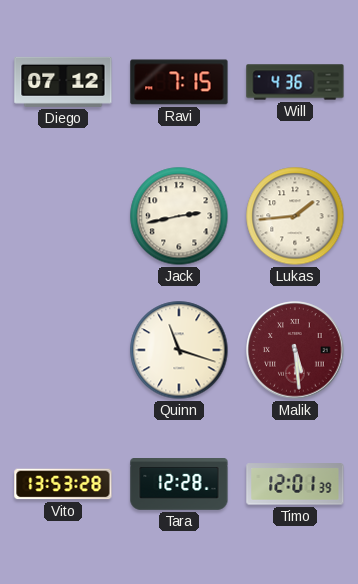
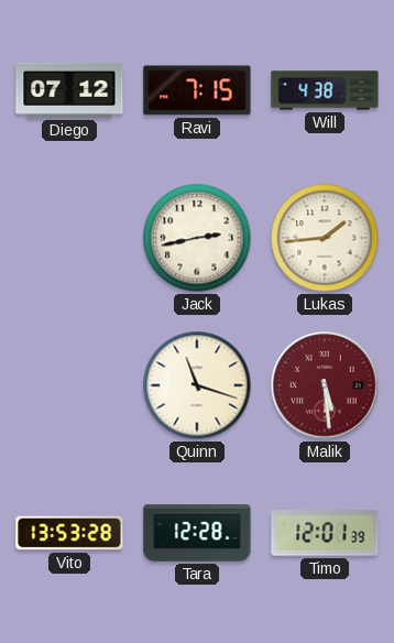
Will: 4:36 -> 4:38 (325, 90)
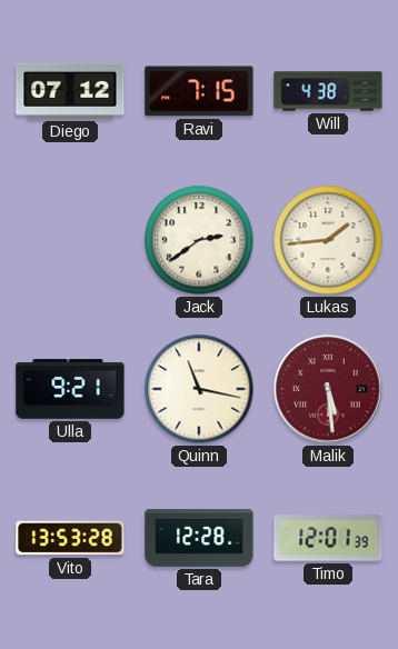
Jack: 2:43 -> 2:39 (199, 240)
Ulla: none -> 9:21 (70, 389)
Quinn: 11:18 -> 11:17 (199, 389)
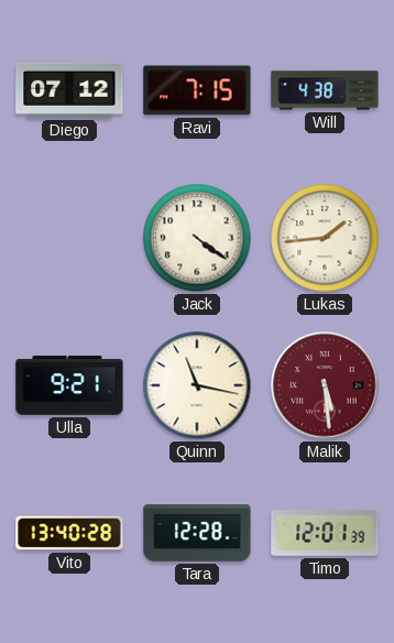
Jack: 2:39 -> 4:21 (197, 238)
Vito: 13:53 -> 13:40 (69, 533)
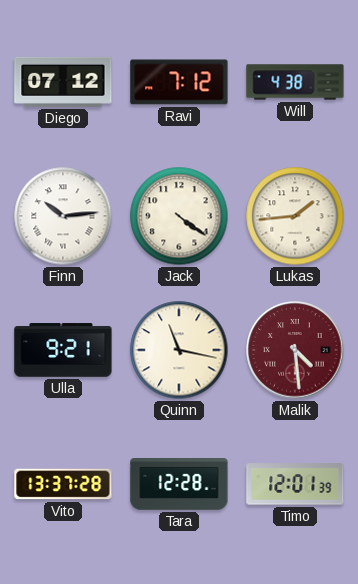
Ravi: 7:15 -> 7:12 (179, 82)
Finn: none -> 10:14 (63, 216)
Malik: 5:29 -> 4:29 (295, 350)
Vito: 13:40 -> 13:37 (63, 484)
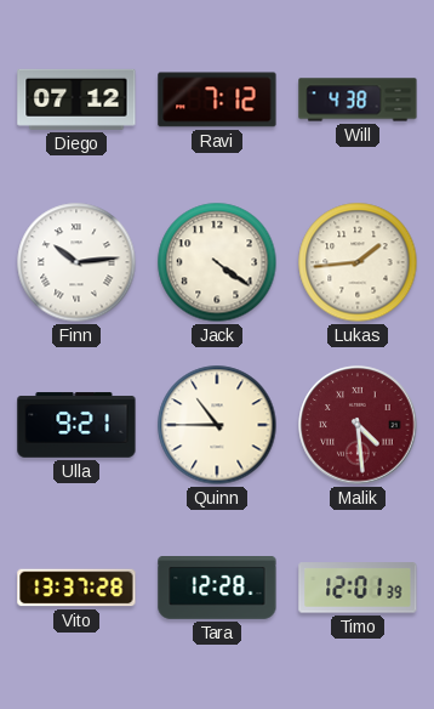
Quinn: 11:17 -> 10:45 (217, 425)
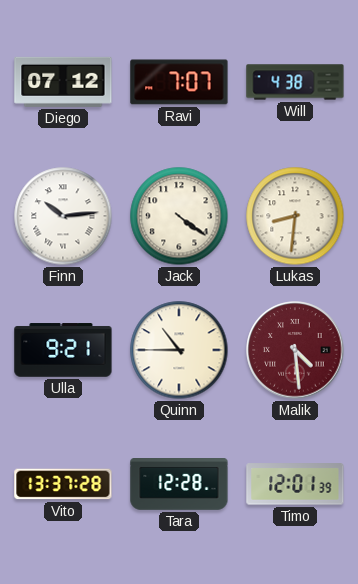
Ravi: 7:12 -> 7:07 (179, 82)
Lukas: 1:44 -> 8:31 (295, 216)
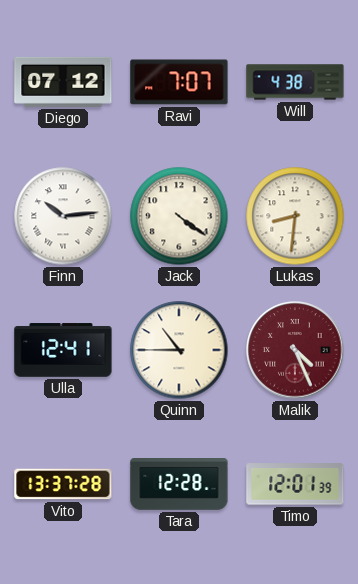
Ulla: 9:21 -> 12:41 (63, 350)
Malik: 4:29 -> 4:26 (295, 350)
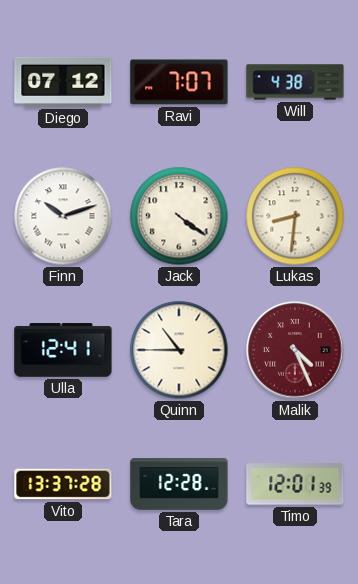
Finn: 10:14 -> 10:12 (63, 216)
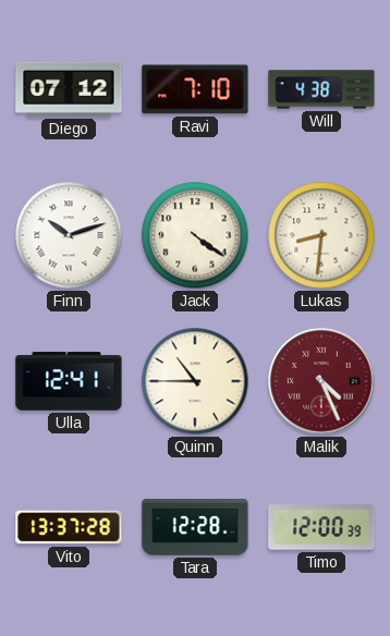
Ravi: 7:07 -> 7:10 (195, 89)
Timo: 12:01 -> 12:00 (321, 527)
